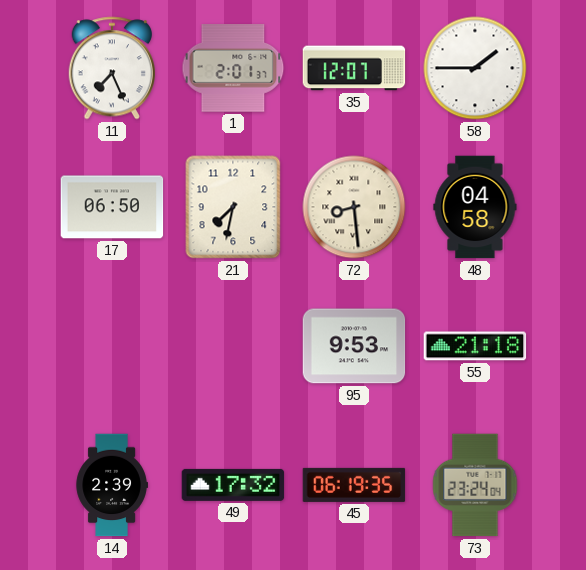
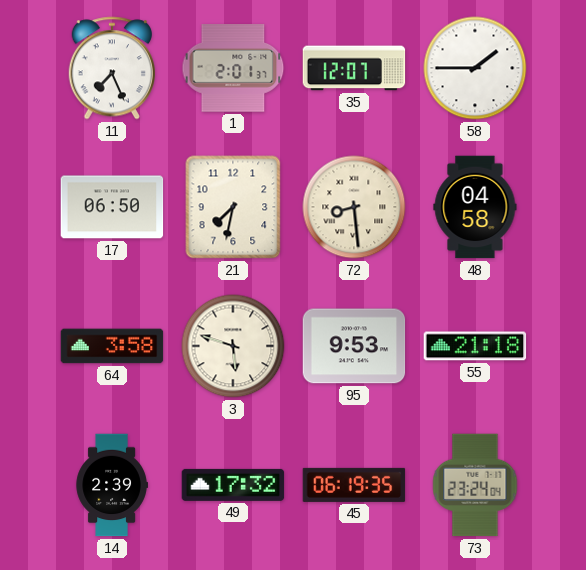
64: none -> 3:58 (112, 346)
3: none -> 5:48 (233, 346)
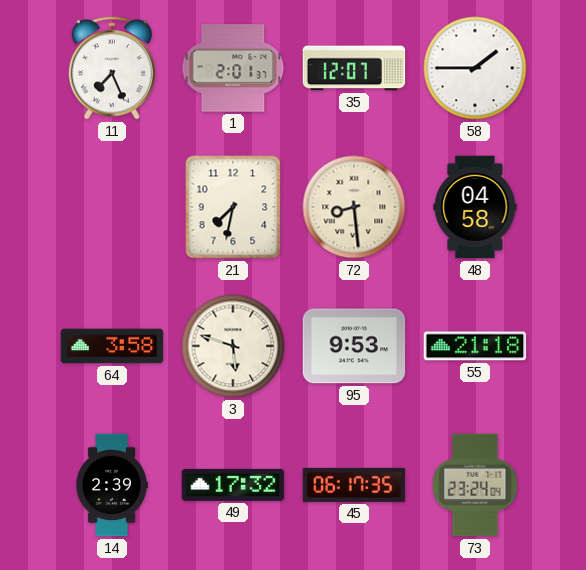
17: 06:50 -> none (112, 207)
45: 06:19 -> 06:17 (354, 485)
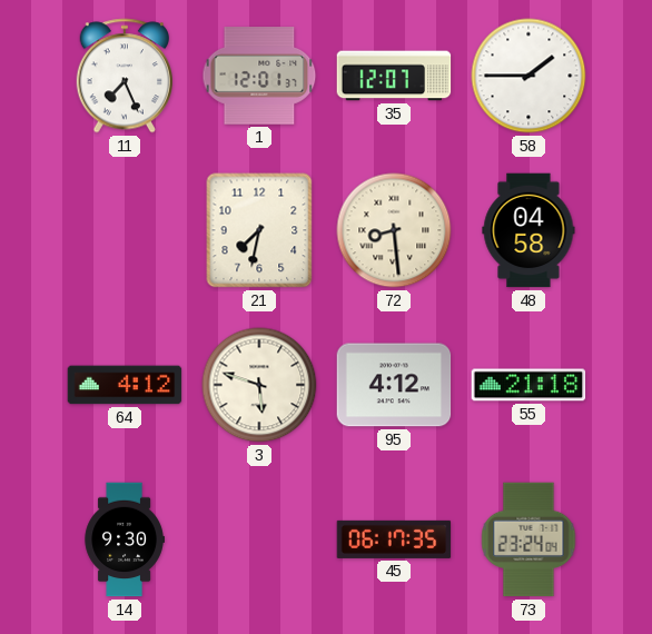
1: 2:01 -> 12:01 (259, 76)
64: 3:58 -> 4:12 (125, 385)
95: 9:53 -> 4:12 (394, 385)
14: 2:39 -> 9:30 (125, 539)
49: 17:32 -> none (233, 485)
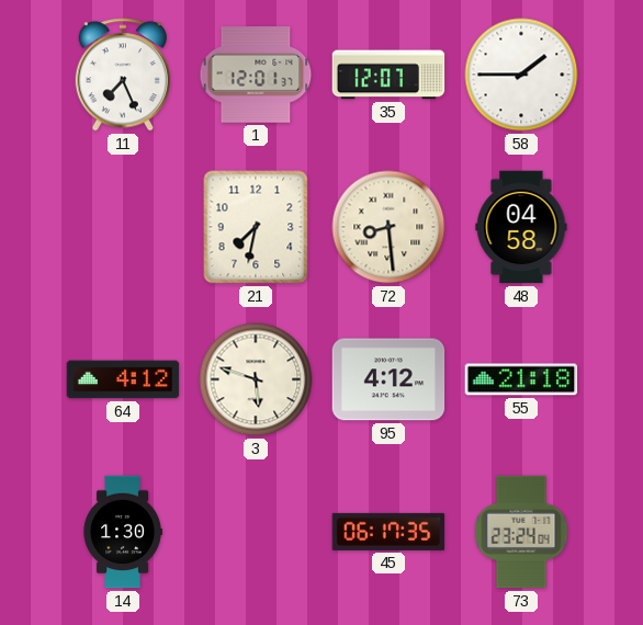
14: 9:30 -> 1:30 (123, 532)
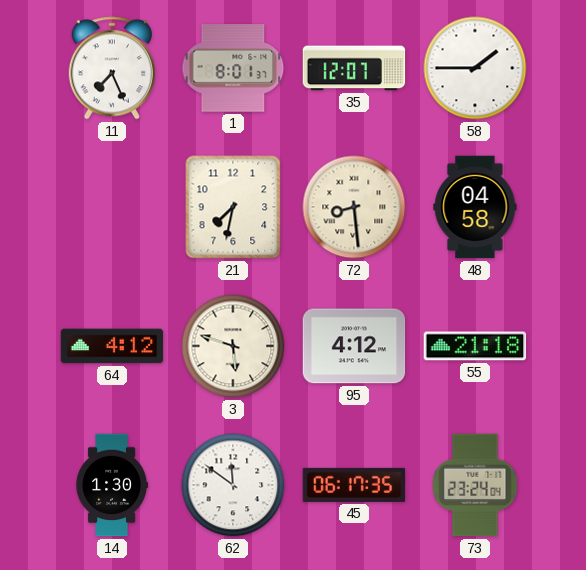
1: 12:01 -> 8:01 (233, 68)
62: none -> 11:51 (233, 485)
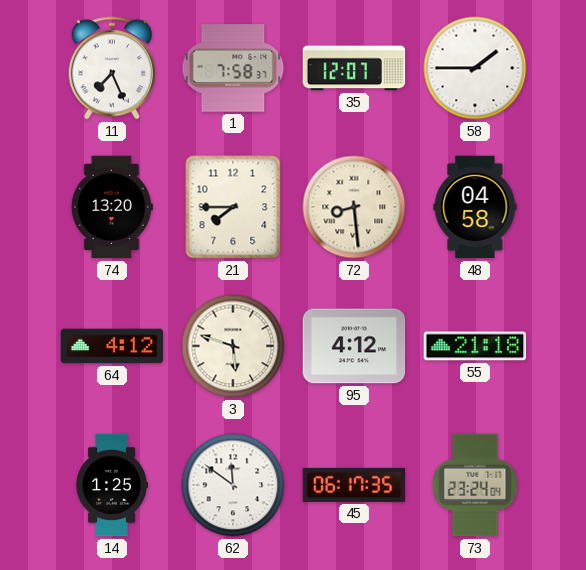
1: 8:01 -> 7:58 (233, 68)
74: none -> 13:20 (112, 207)
21: 7:32 -> 7:45 (233, 207)
14: 1:30 -> 1:25 (112, 485)
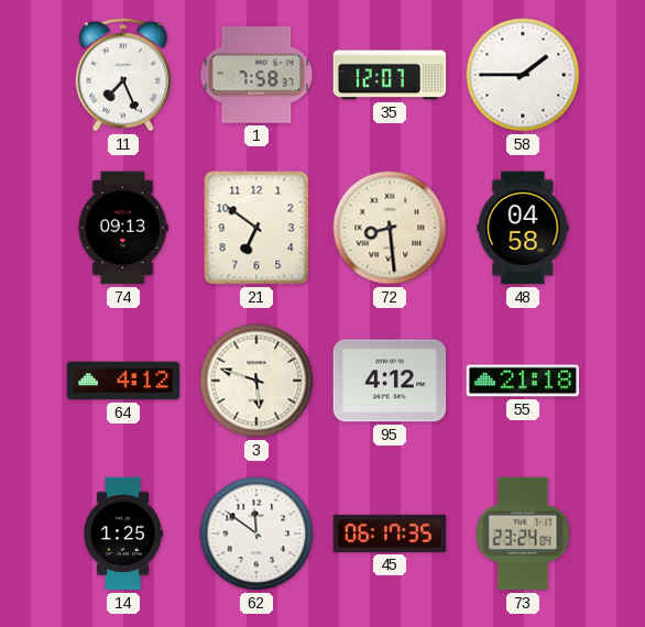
74: 13:20 -> 09:13 (123, 228)
21: 7:45 -> 6:51 (256, 228)
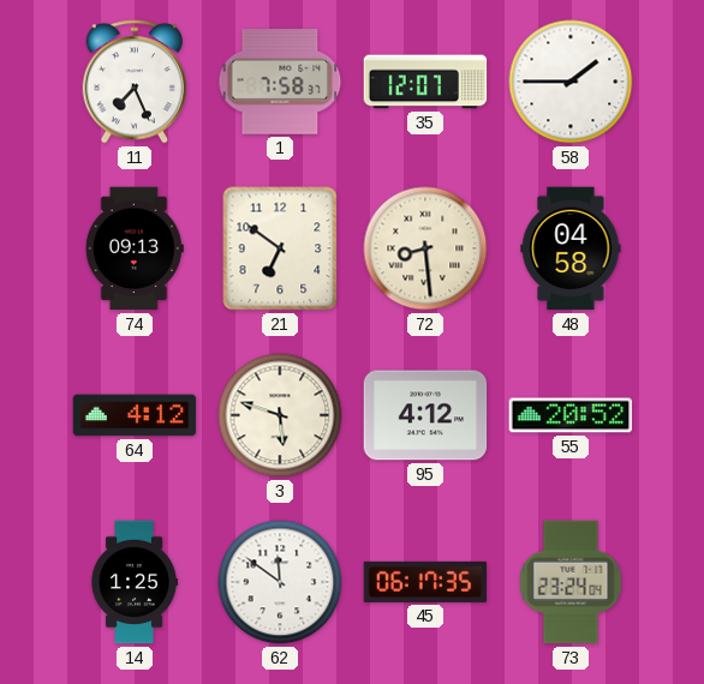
55: 21:18 -> 20:52 (571, 415)
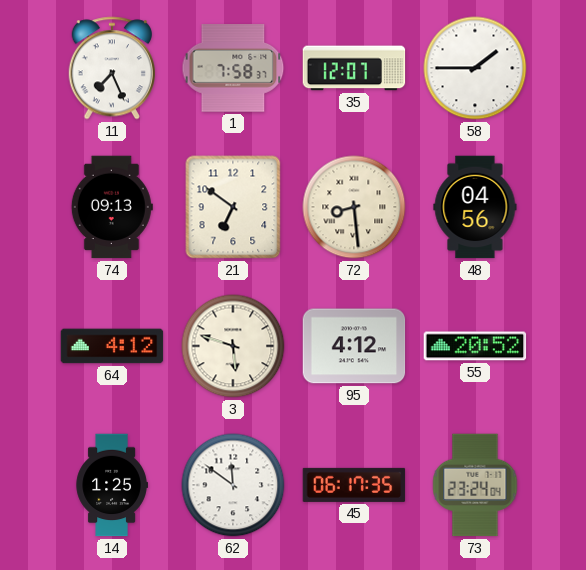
48: 04:58 -> 04:56 (475, 207)
